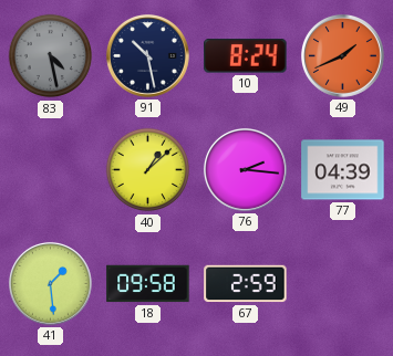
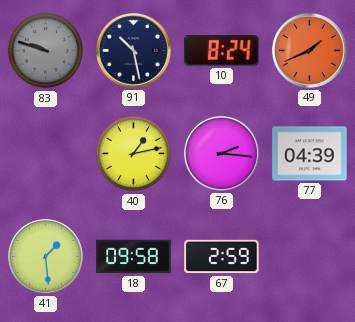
83: 4:28 -> 9:48 (46, 51)
40: 1:08 -> 1:13 (134, 154)
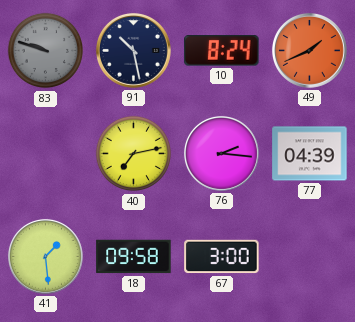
40: 1:13 -> 7:13 (134, 154)
67: 2:59 -> 3:00 (222, 257)
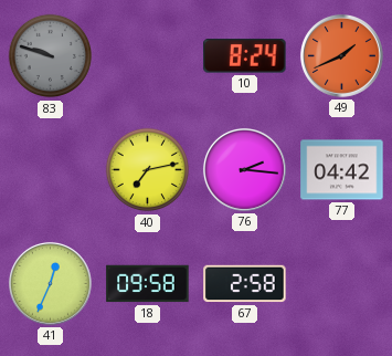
91: 10:28 -> none (133, 50)
77: 04:39 -> 04:42 (342, 170)
41: 1:29 -> 12:34 (50, 283)
67: 3:00 -> 2:58 (245, 284)
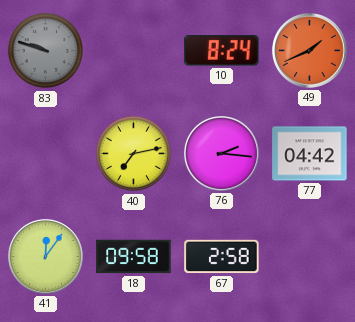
41: 12:34 -> 12:06 (45, 256)
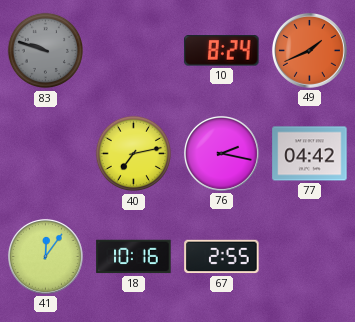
76: 2:16 -> 2:17 (221, 153)
18: 09:58 -> 10:16 (134, 257)
67: 2:58 -> 2:55 (222, 257)
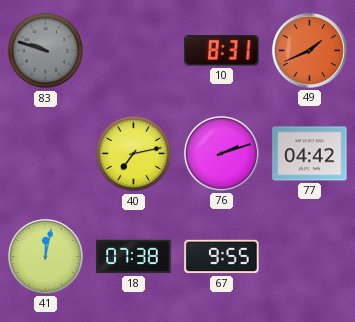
10: 8:24 -> 8:31 (222, 51)
76: 2:17 -> 2:12 (221, 153)
41: 12:06 -> 12:02 (45, 256)
18: 10:16 -> 07:38 (134, 257)
67: 2:55 -> 9:55 (222, 257)
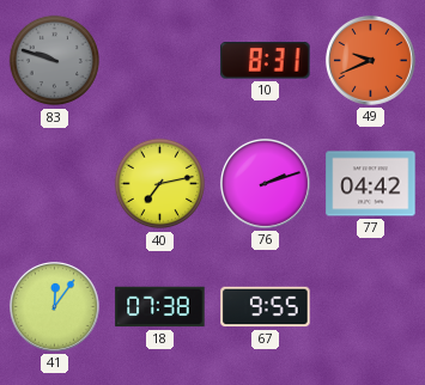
49: 1:41 -> 9:41 (370, 60)
41: 12:02 -> 12:06 (54, 306)
